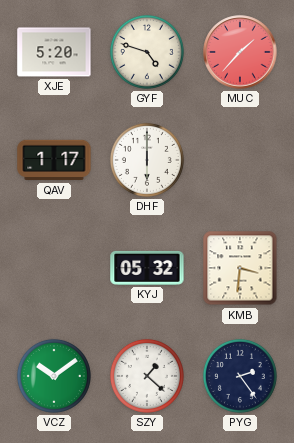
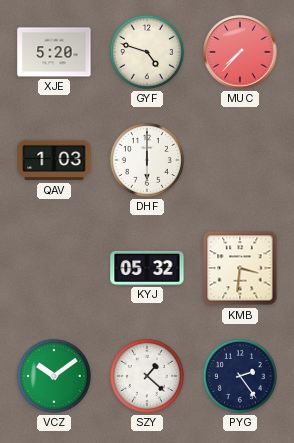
MUC: 1:37 -> 7:37 (240, 52)
QAV: 1:17 -> 1:03 (54, 160)
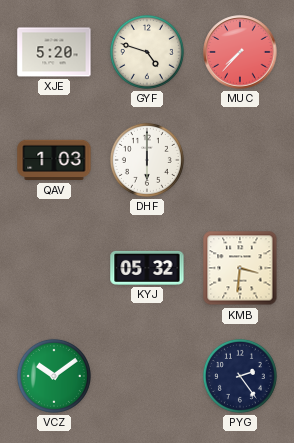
SZY: 1:22 -> none (147, 376)
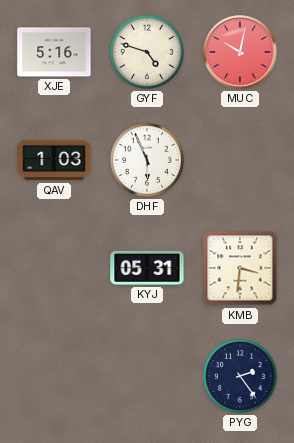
XJE: 5:20 -> 5:16 (54, 52)
MUC: 7:37 -> 10:02 (240, 52)
DHF: 6:00 -> 5:56 (147, 160)
KYJ: 05:32 -> 05:31 (147, 268)
VCZ: 10:09 -> none (54, 376)
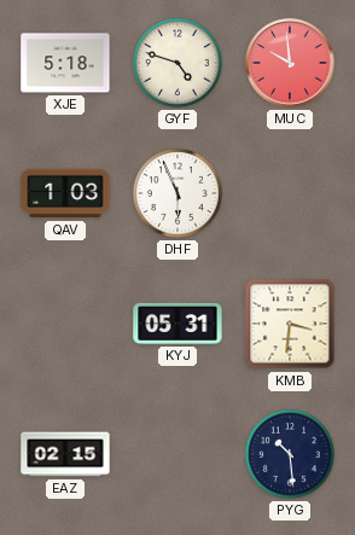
XJE: 5:16 -> 5:18 (65, 63)
MUC: 10:02 -> 9:59 (290, 63)
EAZ: none -> 02:15 (65, 454)
PYG: 2:24 -> 10:29 (290, 454)
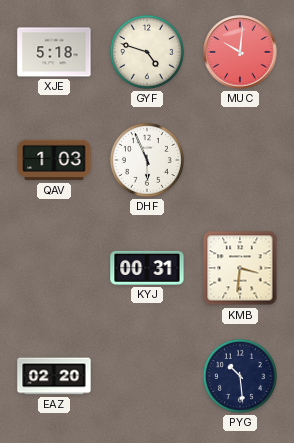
MUC: 9:59 -> 10:01 (240, 52)
KYJ: 05:31 -> 00:31 (147, 268)
EAZ: 02:15 -> 02:20 (54, 376)
